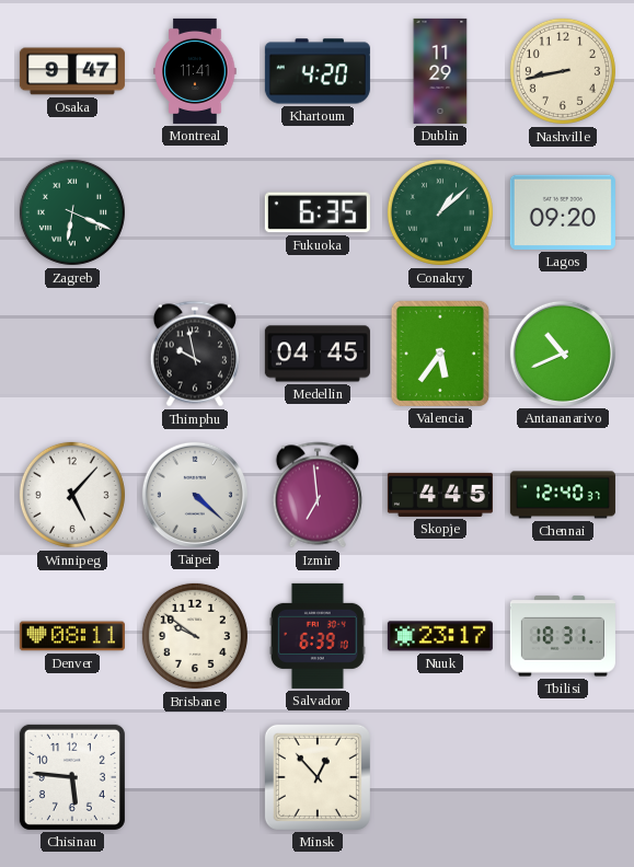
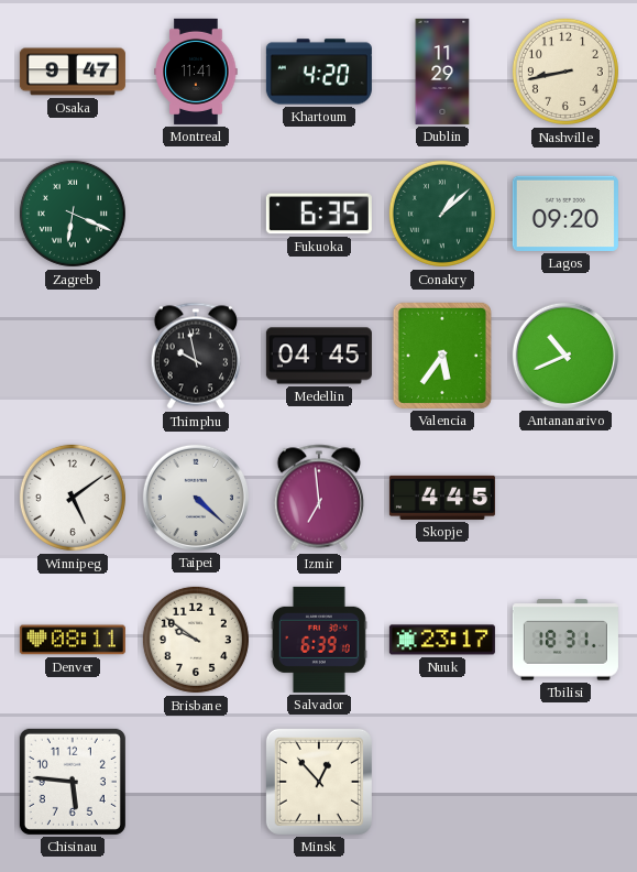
Winnipeg: 5:07 -> 5:09 (73, 498)
Chennai: 12:40 -> none (563, 495)
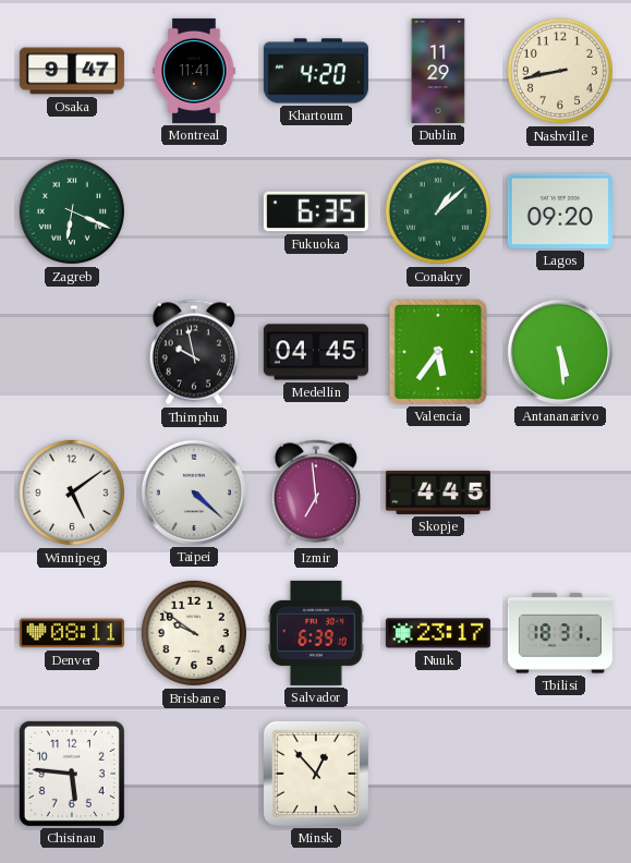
Antananarivo: 10:41 -> 5:29 (560, 352)
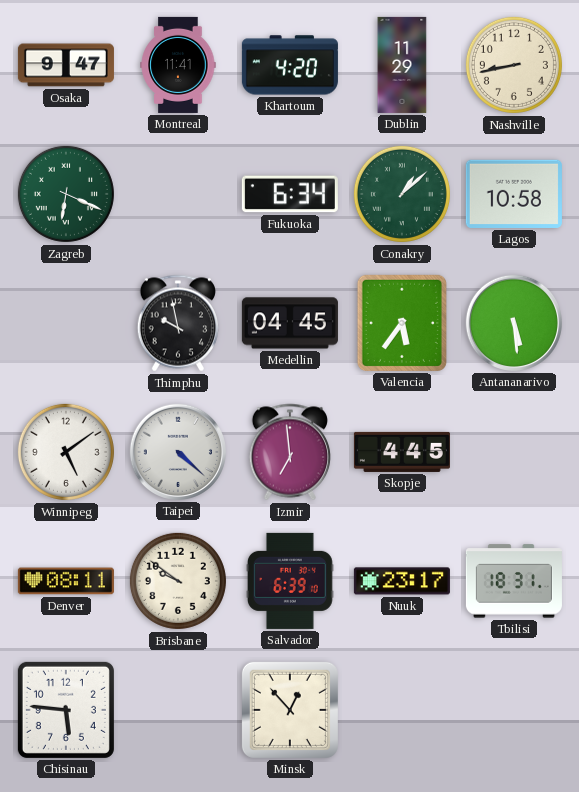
Fukuoka: 6:35 -> 6:34 (290, 194)
Lagos: 09:20 -> 10:58 (514, 194)
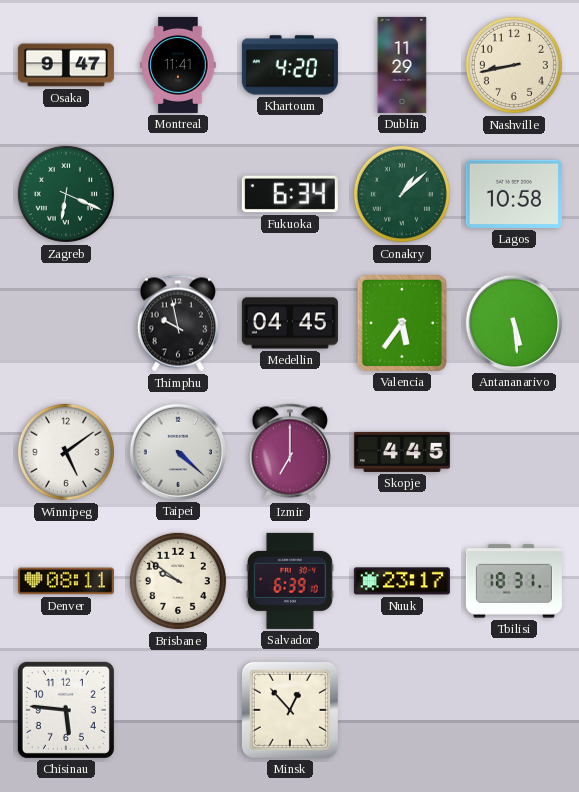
Izmir: 6:59 -> 7:00 (289, 452)
